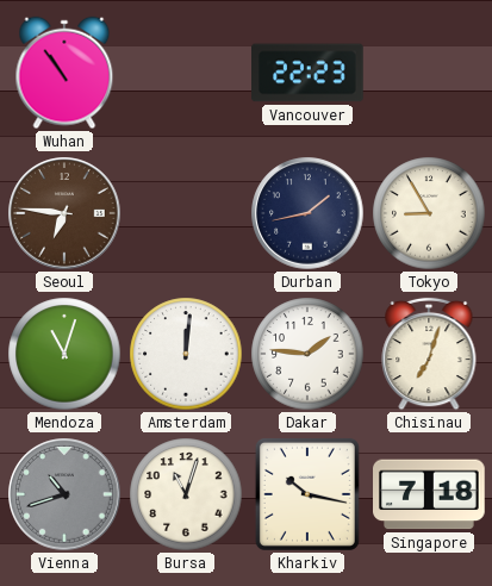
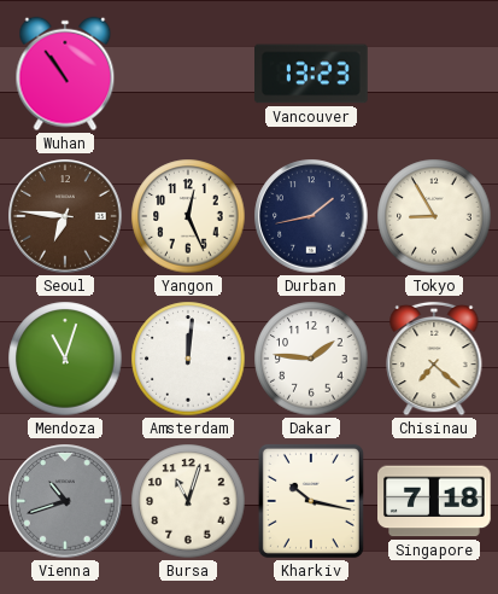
Vancouver: 22:23 -> 13:23 (312, 74)
Yangon: none -> 12:26 (188, 216)
Chisinau: 7:03 -> 7:22 (434, 359)
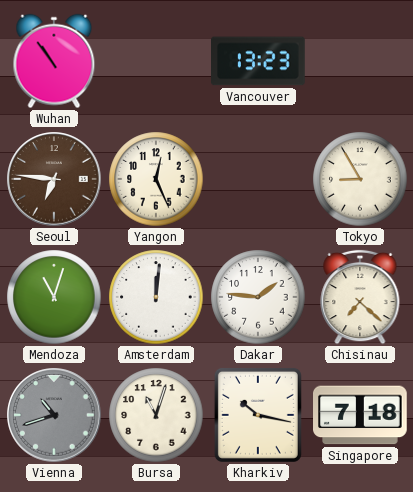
Durban: 1:43 -> none (311, 216)
